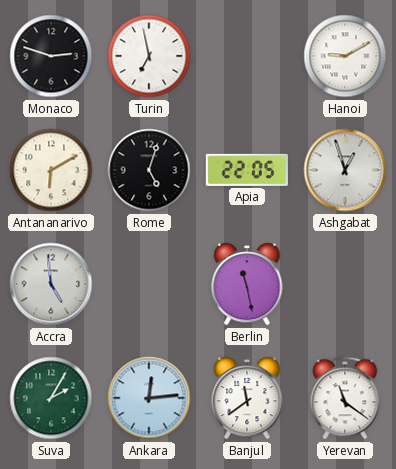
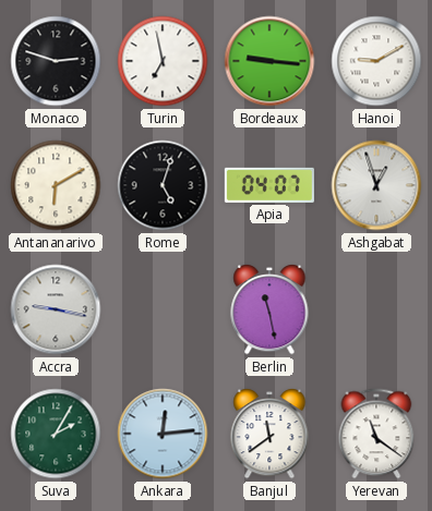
Bordeaux: none -> 9:16 (269, 61)
Apia: 22:05 -> 04:07 (269, 185)
Accra: 4:59 -> 9:17 (56, 309)
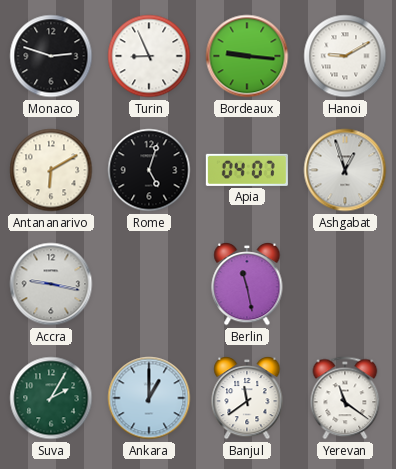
Turin: 6:58 -> 8:56 (149, 56)
Ankara: 12:14 -> 1:00 (149, 398)
